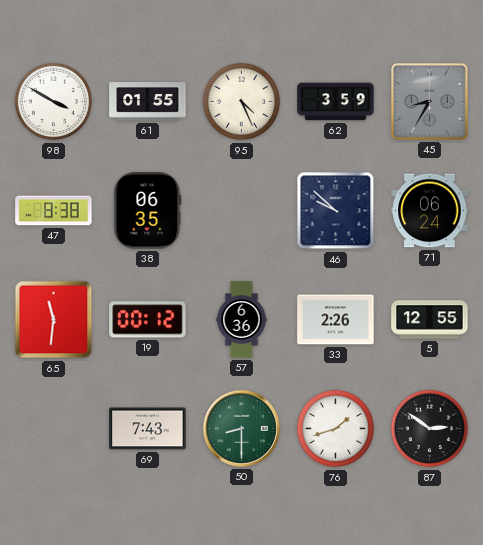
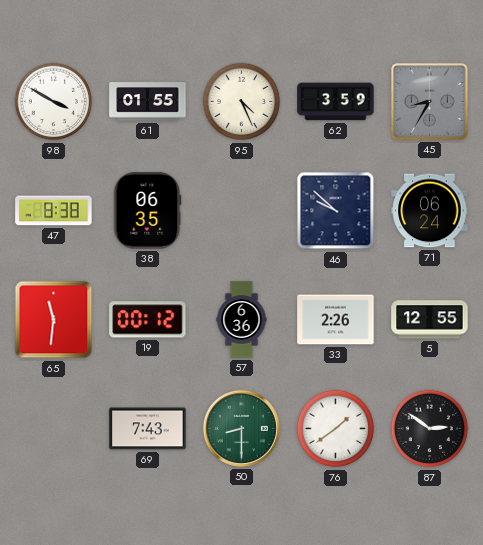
76: 1:42 -> 1:39 (336, 429)
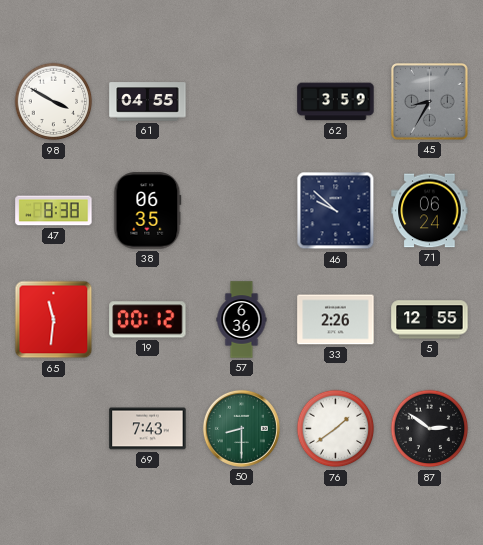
61: 01:55 -> 04:55 (148, 102)
95: 4:26 -> none (242, 102)
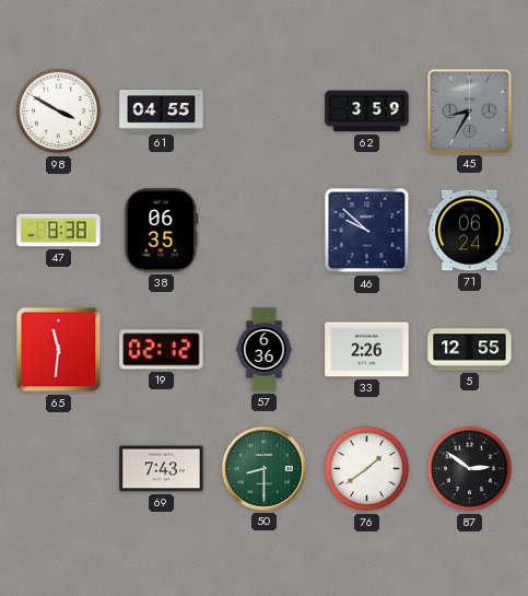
19: 00:12 -> 02:12 (162, 350)
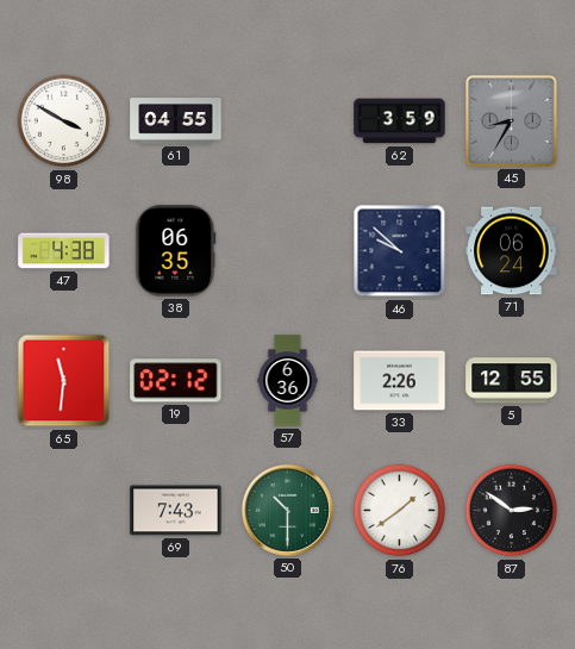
47: 8:38 -> 4:38 (64, 251)
50: 8:30 -> 10:30 (287, 510)
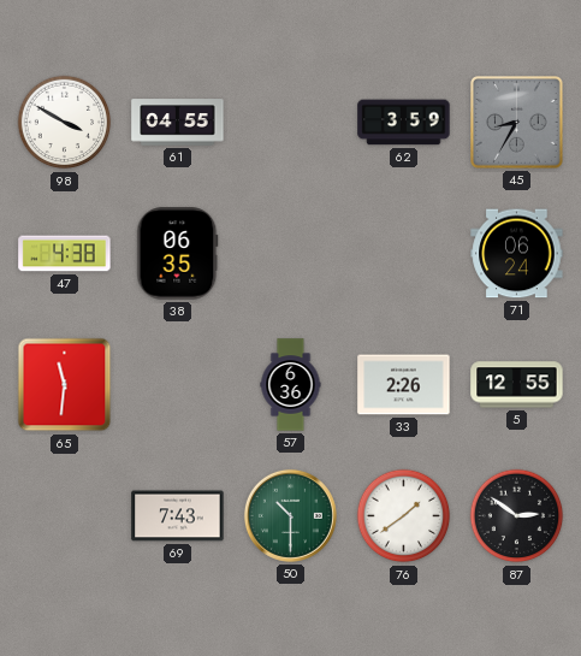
46: 9:52 -> none (400, 251)
19: 02:12 -> none (176, 381)
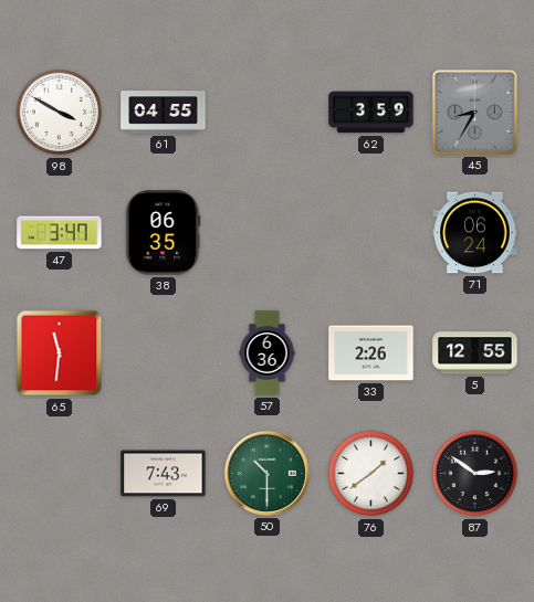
47: 4:38 -> 3:47 (60, 233)
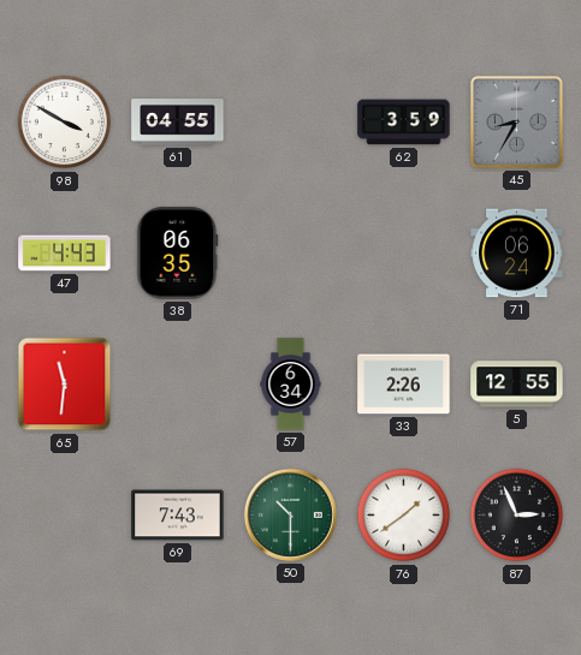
47: 3:47 -> 4:43 (65, 254)
57: 6:36 -> 6:34 (291, 385)
87: 2:51 -> 2:56 (517, 516)
